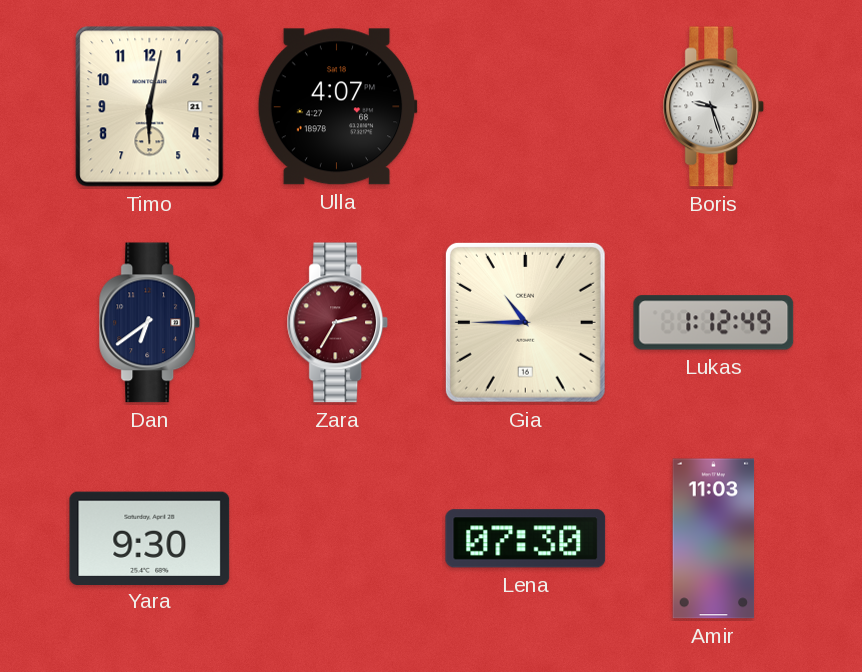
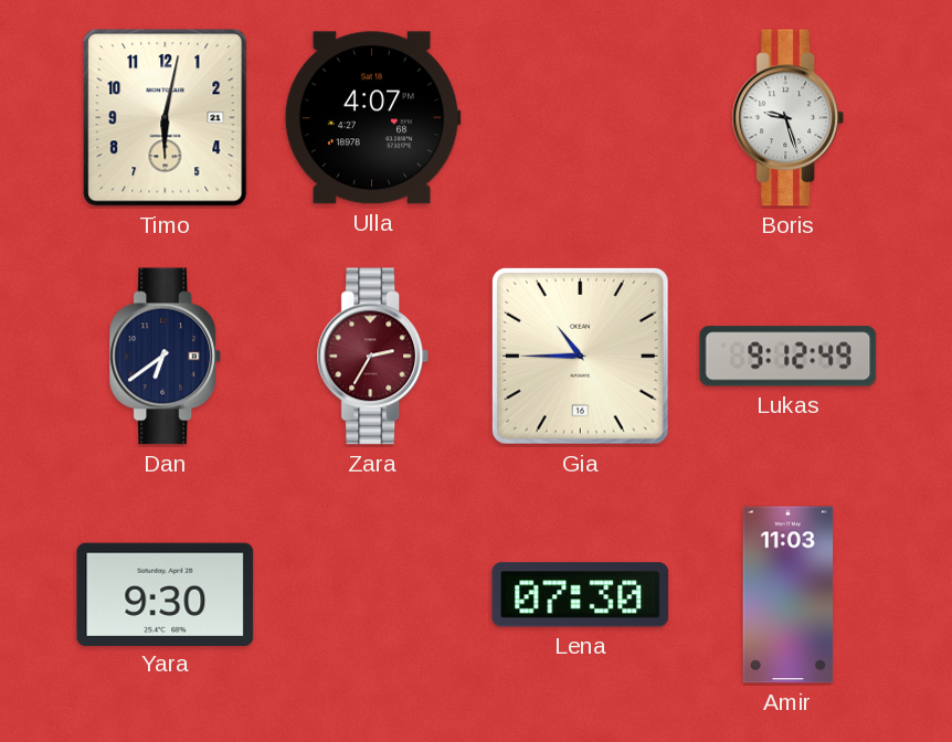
Lukas: 1:12 -> 9:12 (789, 357)
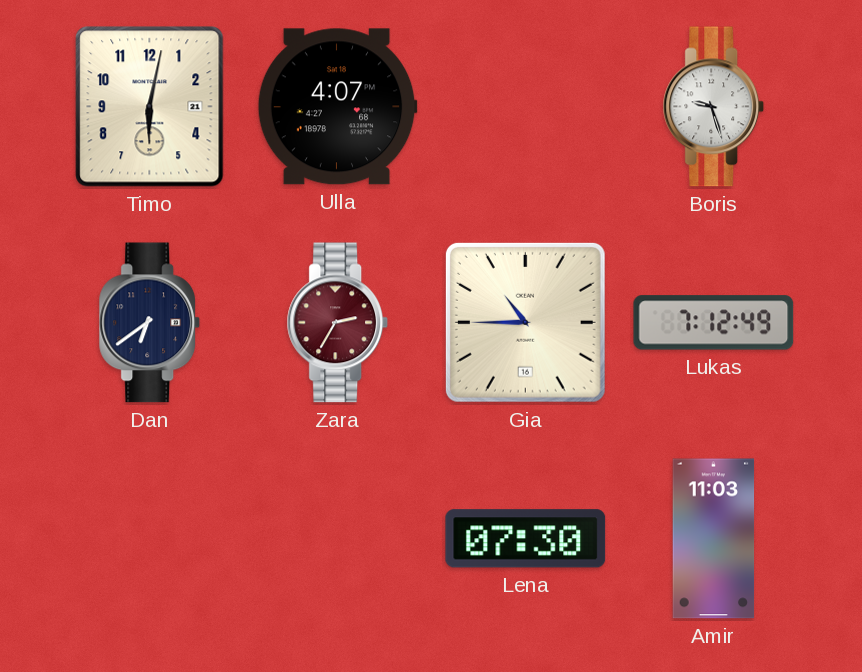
Lukas: 9:12 -> 7:12 (714, 323)
Yara: 9:30 -> none (166, 594)
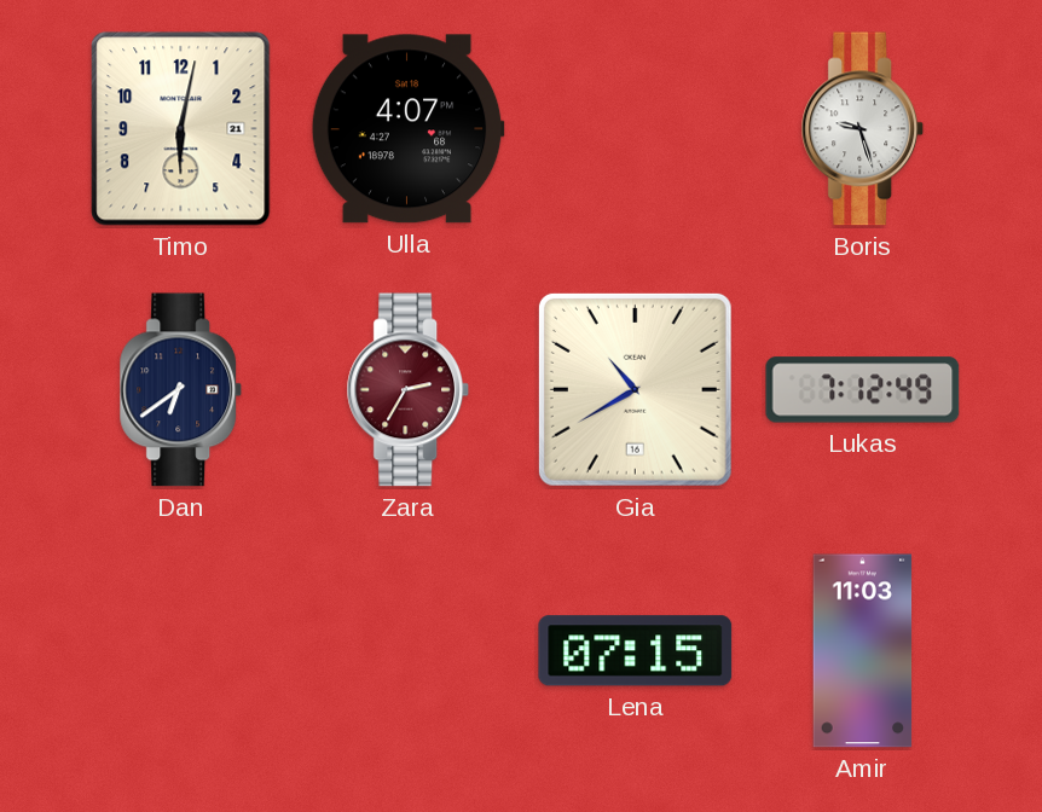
Gia: 10:45 -> 10:40 (635, 389)
Lena: 07:30 -> 07:15 (636, 651)
